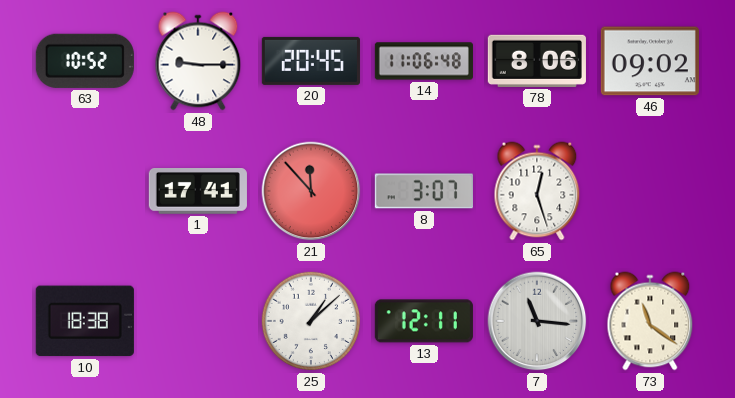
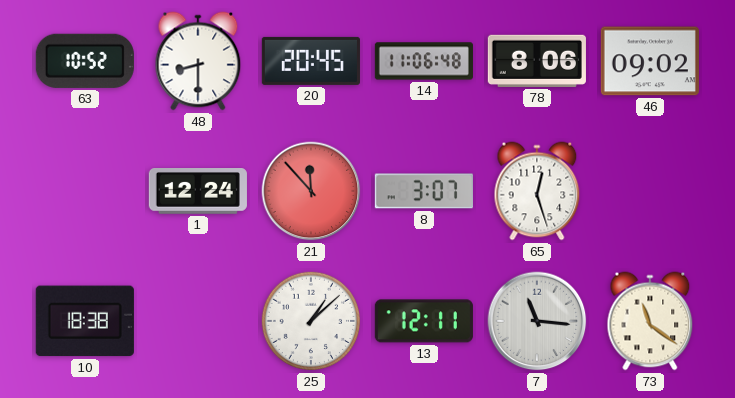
48: 9:15 -> 8:30 (198, 61)
1: 17:41 -> 12:24 (198, 191)
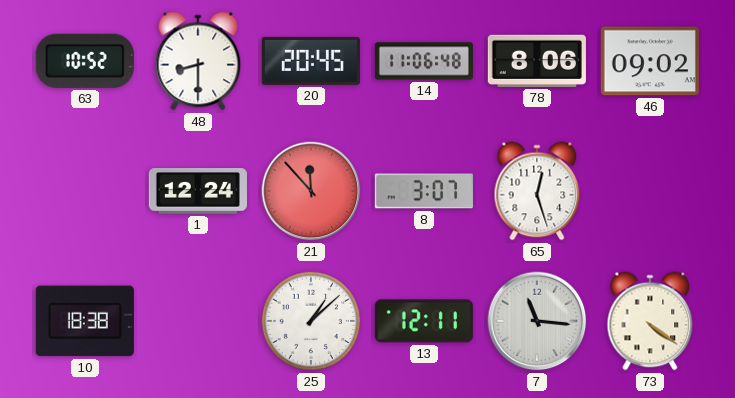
73: 11:21 -> 4:21 (650, 321)
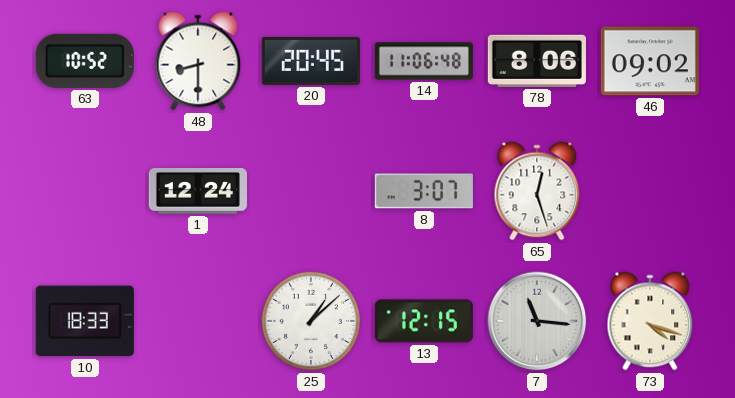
21: 11:53 -> none (311, 191)
10: 18:38 -> 18:33 (85, 321)
13: 12:11 -> 12:15 (424, 321)
73: 4:21 -> 4:18 (650, 321)
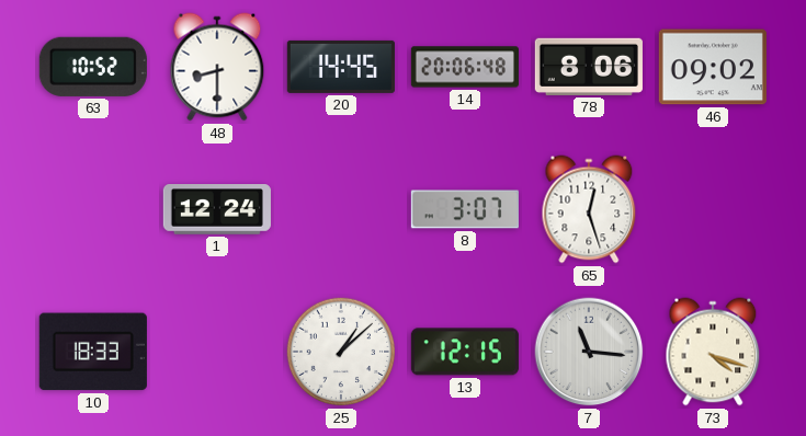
20: 20:45 -> 14:45 (341, 67)
14: 11:06 -> 20:06 (465, 67)
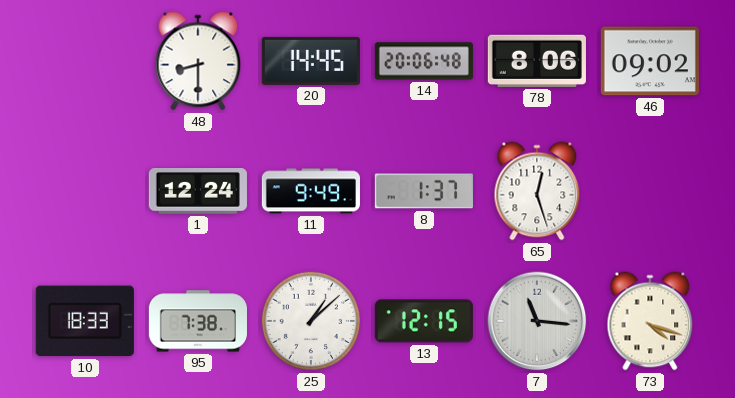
63: 10:52 -> none (93, 67)
11: none -> 9:49 (311, 191)
8: 3:07 -> 1:37 (424, 191)
95: none -> 7:38 (198, 321)
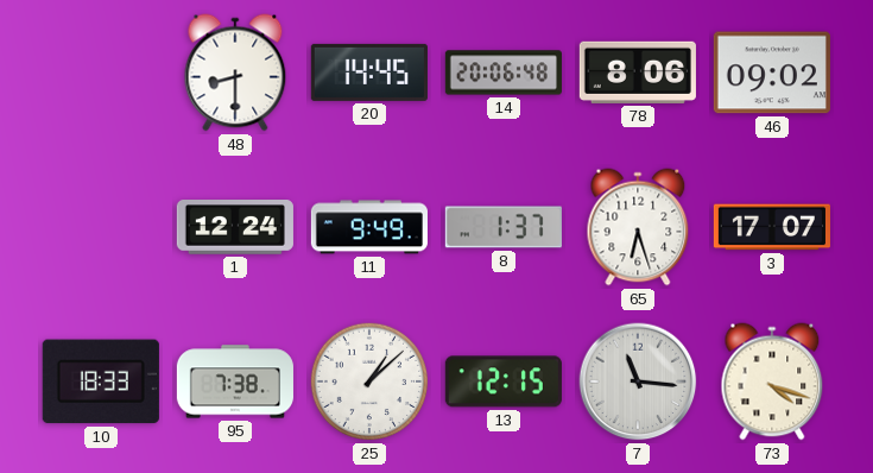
65: 12:27 -> 6:27 (638, 227)
3: none -> 17:07 (772, 227)
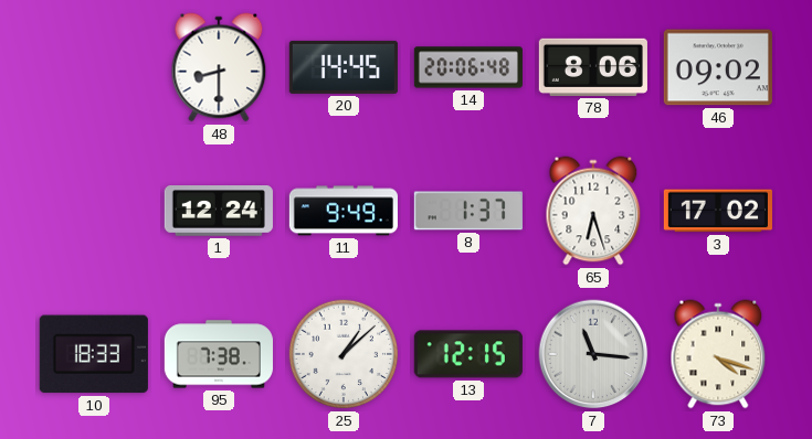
3: 17:07 -> 17:02 (718, 211)
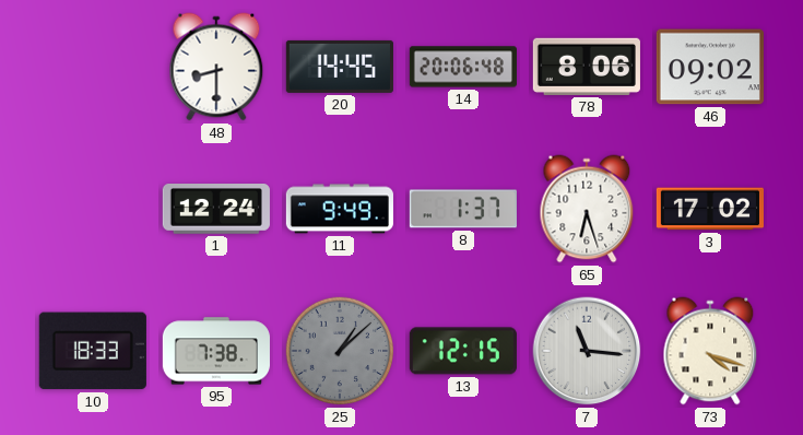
25 dial: white -> grey (340, 351)
